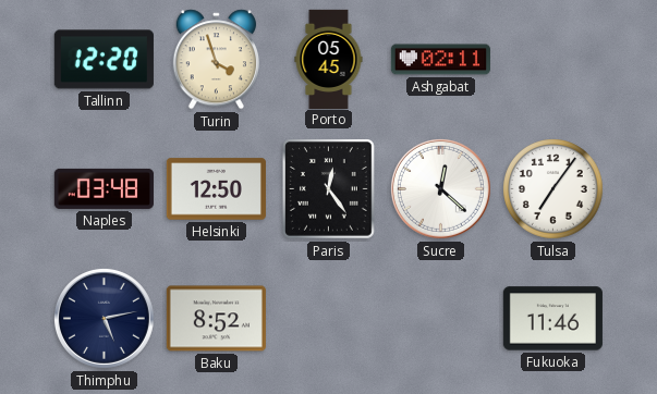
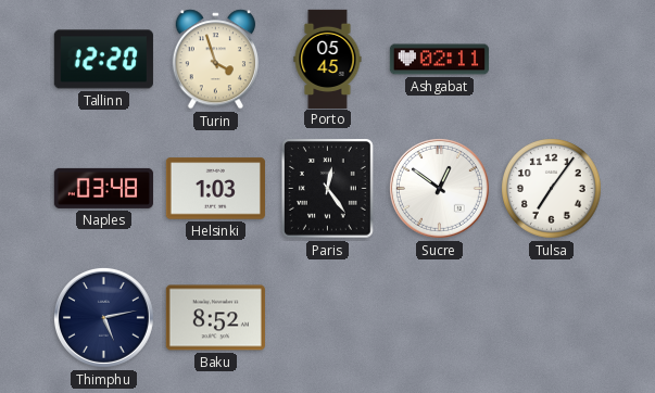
Helsinki: 12:50 -> 1:03 (215, 189)
Sucre: 12:22 -> 12:51 (439, 188)
Fukuoka: 11:46 -> none (552, 319)
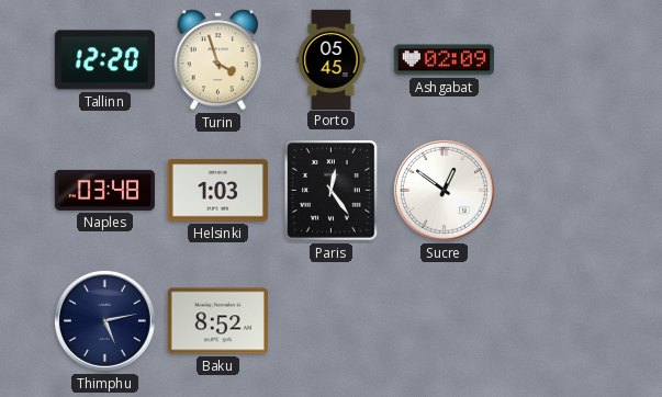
Ashgabat: 02:11 -> 02:09 (444, 60)
Tulsa: 7:06 -> none (552, 189)
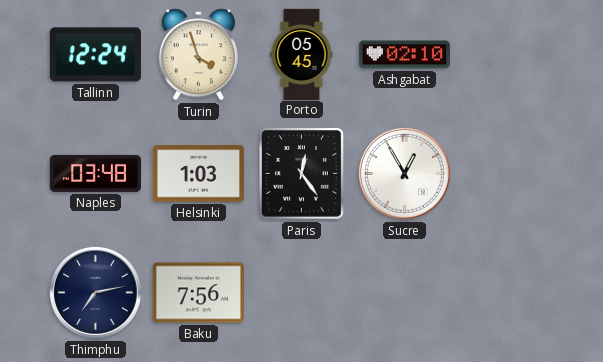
Tallinn: 12:20 -> 12:24 (95, 55)
Ashgabat: 02:09 -> 02:10 (404, 55)
Sucre: 12:51 -> 12:55 (404, 173)
Thimphu: 5:13 -> 7:13 (95, 292)
Baku: 8:52 -> 7:56 (198, 293)
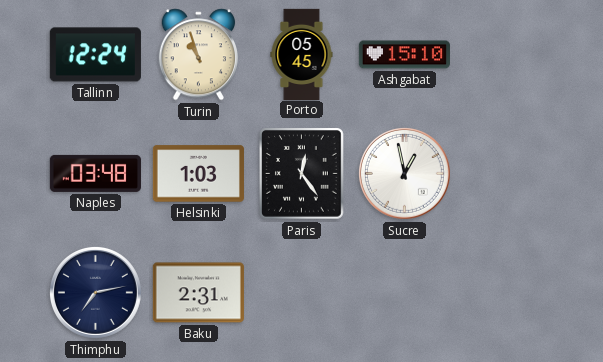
Turin: 3:57 -> 10:57 (198, 55)
Ashgabat: 02:10 -> 15:10 (404, 55)
Sucre: 12:55 -> 12:58 (404, 173)
Baku: 7:56 -> 2:31 (198, 293)
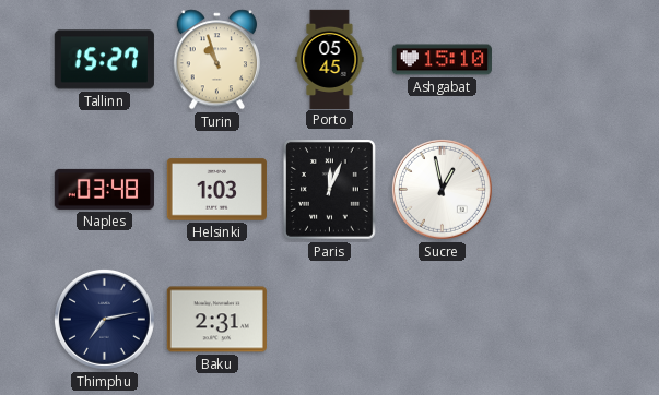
Tallinn: 12:24 -> 15:27 (104, 60)
Paris: 12:24 -> 12:04 (330, 190)
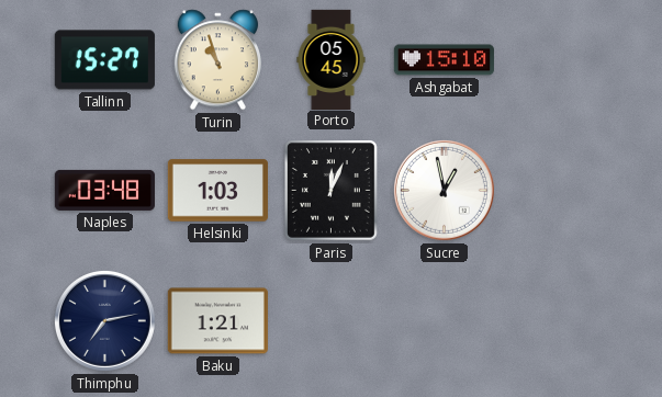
Baku: 2:31 -> 1:21 (217, 321)
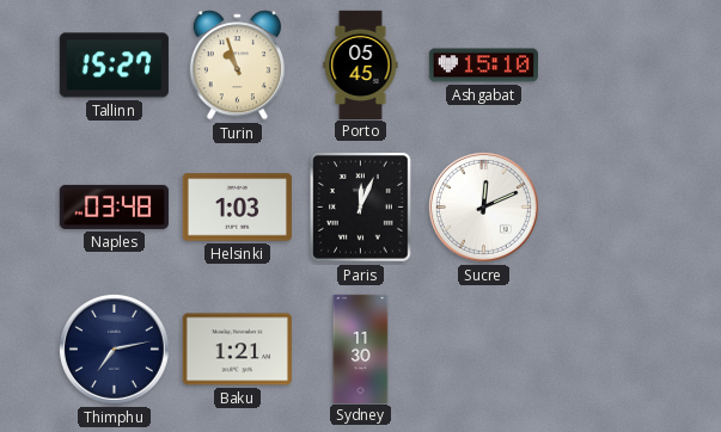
Sucre: 12:58 -> 12:11 (483, 206)
Sydney: none -> 11:30 (361, 348)
